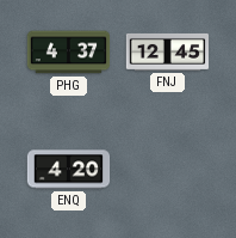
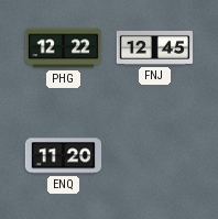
PHG: 4:37 -> 12:22 (64, 48)
ENQ: 4:20 -> 11:20 (64, 156)
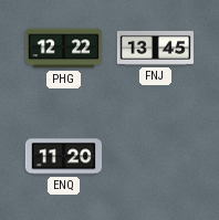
FNJ: 12:45 -> 13:45 (156, 48)
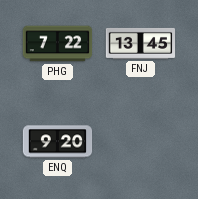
PHG: 12:22 -> 7:22 (58, 44)
ENQ: 11:20 -> 9:20 (58, 142)
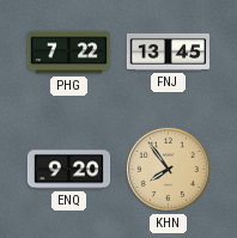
KHN: none -> 7:54 (168, 169)
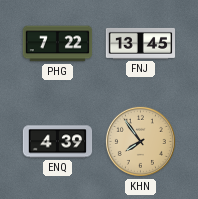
ENQ: 9:20 -> 4:39 (58, 142)
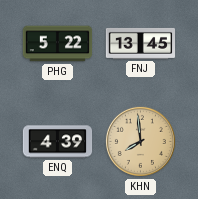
PHG: 7:22 -> 5:22 (58, 44)
KHN: 7:54 -> 7:59 (140, 141)
